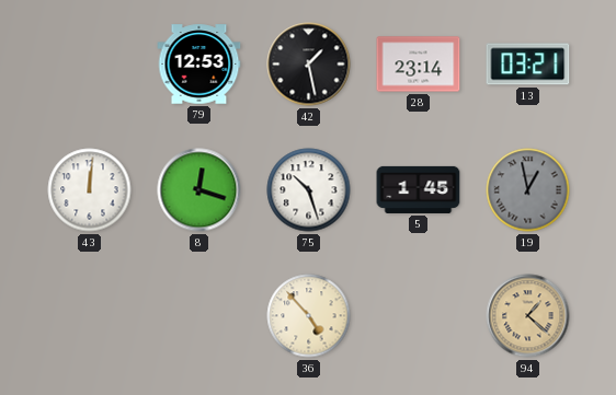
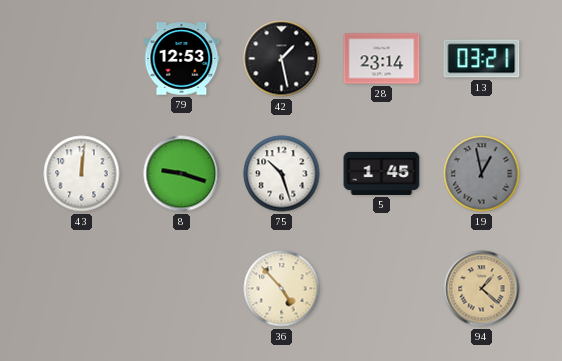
8: 12:18 -> 9:18 (182, 174)
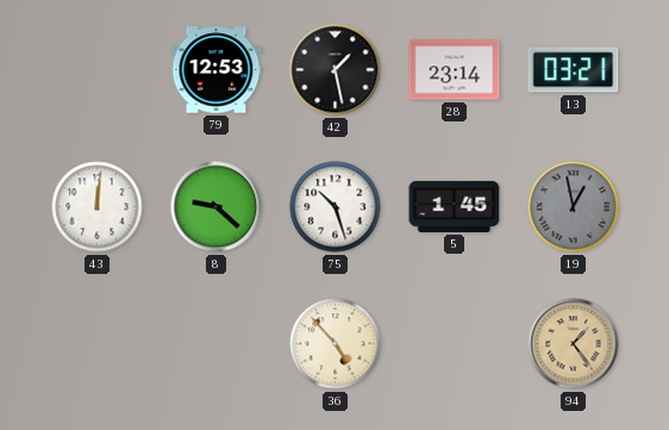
8: 9:18 -> 9:22 (217, 207)
94: 1:22 -> 1:24 (574, 344)
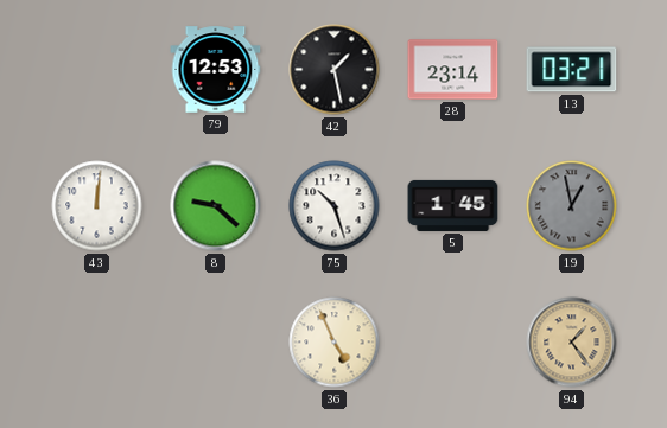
36: 4:53 -> 4:56 (335, 343)
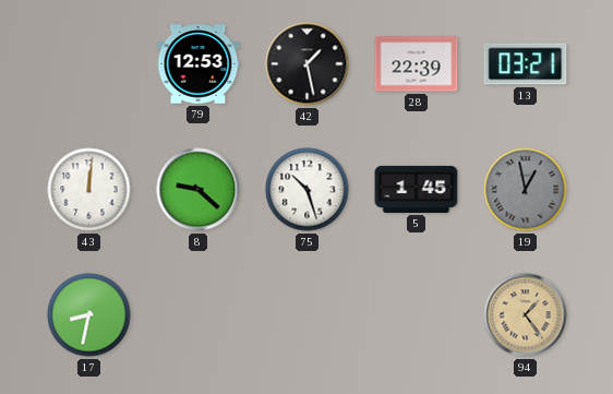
28: 23:14 -> 22:39 (417, 64)
17: none -> 8:32 (89, 315)
36: 4:56 -> none (335, 343)
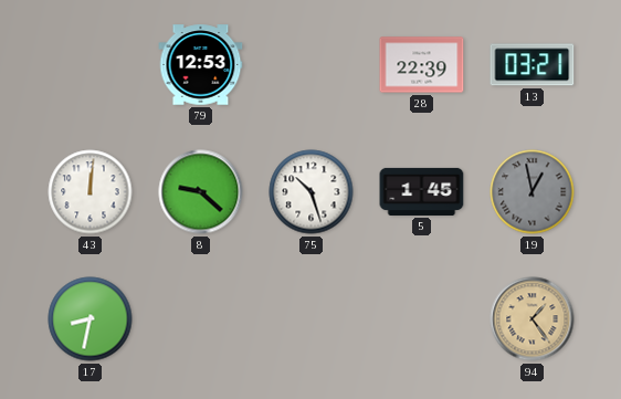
42: 1:28 -> none (308, 64)
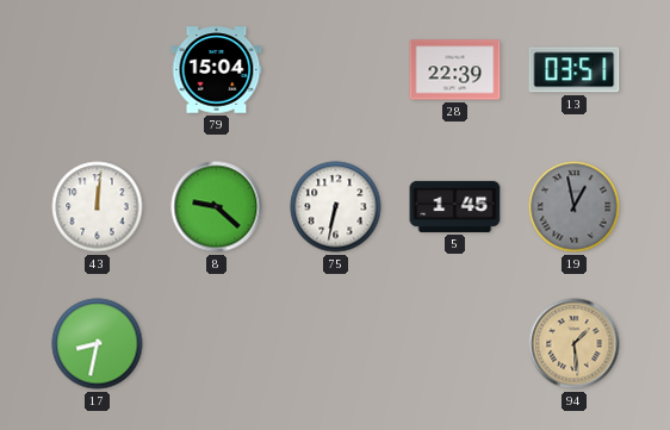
79: 12:53 -> 15:04 (217, 70)
13: 03:21 -> 03:51 (575, 70)
75: 10:27 -> 6:32 (336, 207)
94: 1:24 -> 1:29 (575, 344)
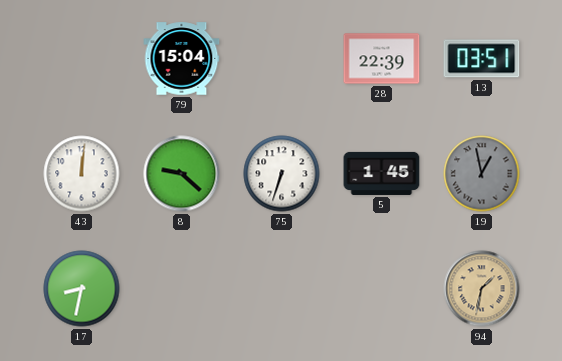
75: 6:32 -> 6:33 (282, 174)
94: 1:29 -> 1:32 (482, 289)
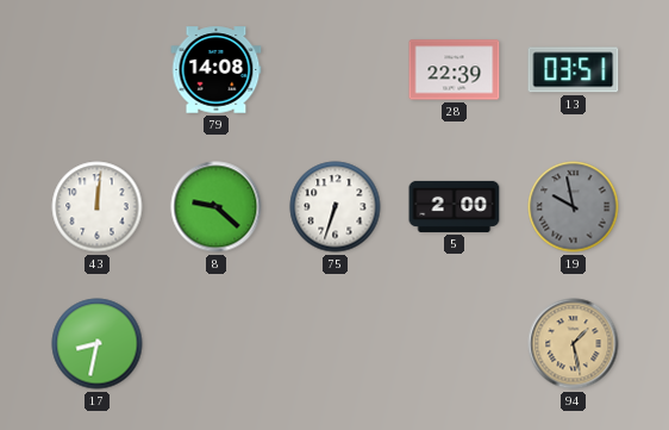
79: 15:04 -> 14:08 (217, 70)
5: 1:45 -> 2:00 (455, 206)
19: 12:58 -> 9:58 (574, 207)
94: 1:32 -> 1:28 (574, 344)
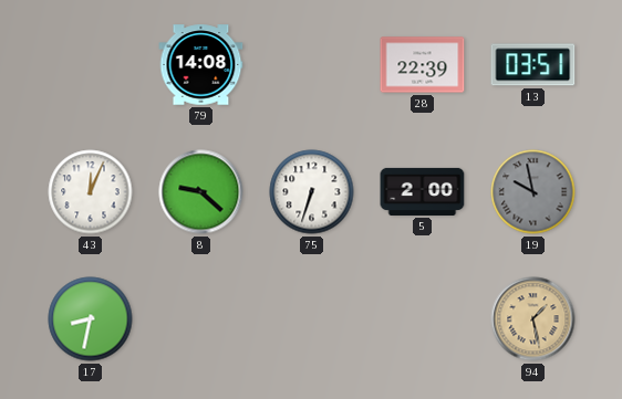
43: 12:01 -> 12:04 (91, 192)
